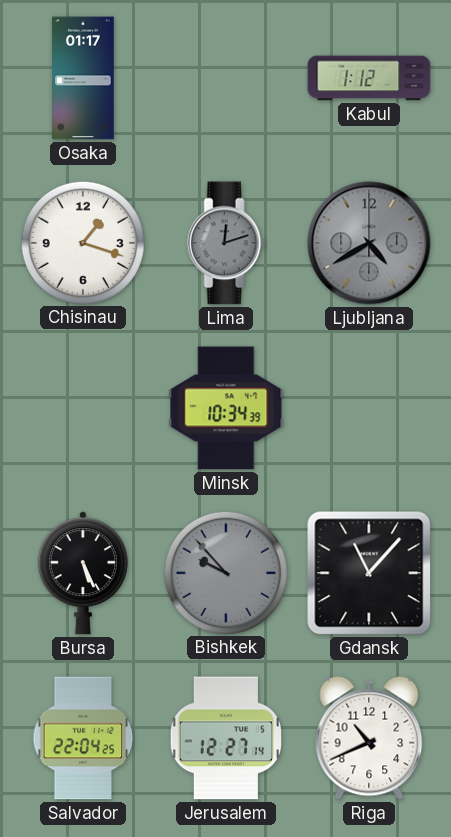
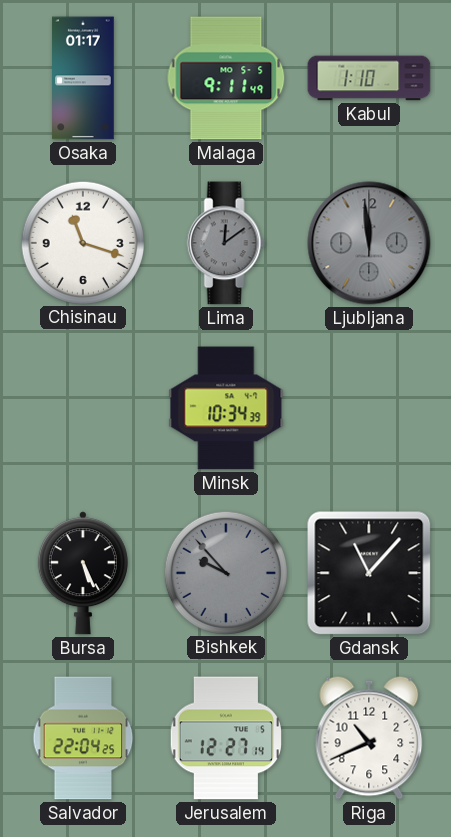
Malaga: none -> 9:11 (226, 78)
Kabul: 1:12 -> 1:10 (369, 78)
Chisinau: 1:18 -> 11:18 (82, 242)
Lima: 12:12 -> 12:09 (226, 243)
Ljubljana: 4:40 -> 11:59 (369, 243)
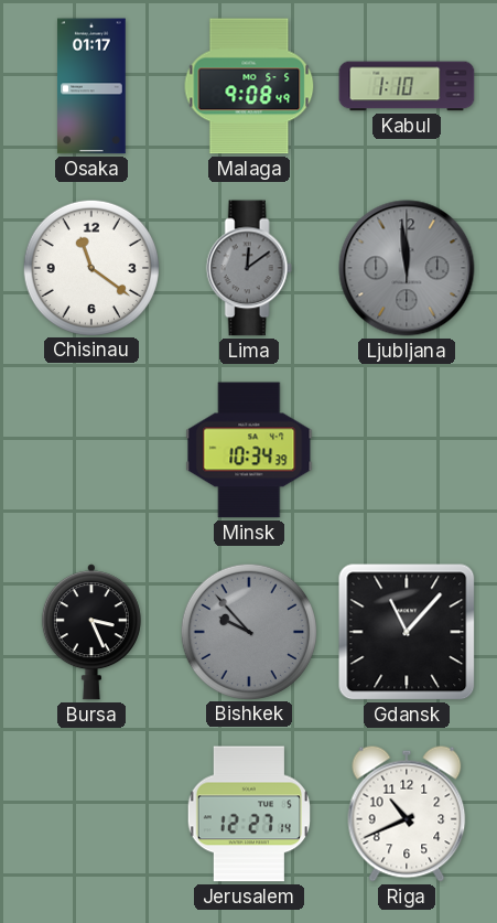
Malaga: 9:11 -> 9:08 (249, 86)
Chisinau: 11:18 -> 11:21 (90, 267)
Bursa: 5:26 -> 3:26 (91, 632)
Salvador: 22:04 -> none (83, 738)
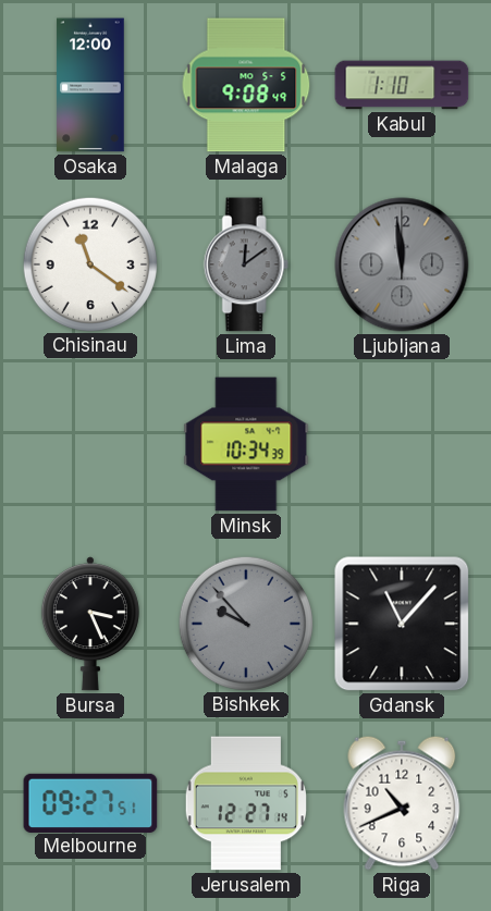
Osaka: 01:17 -> 12:00 (90, 85)
Melbourne: none -> 09:27 (90, 802)
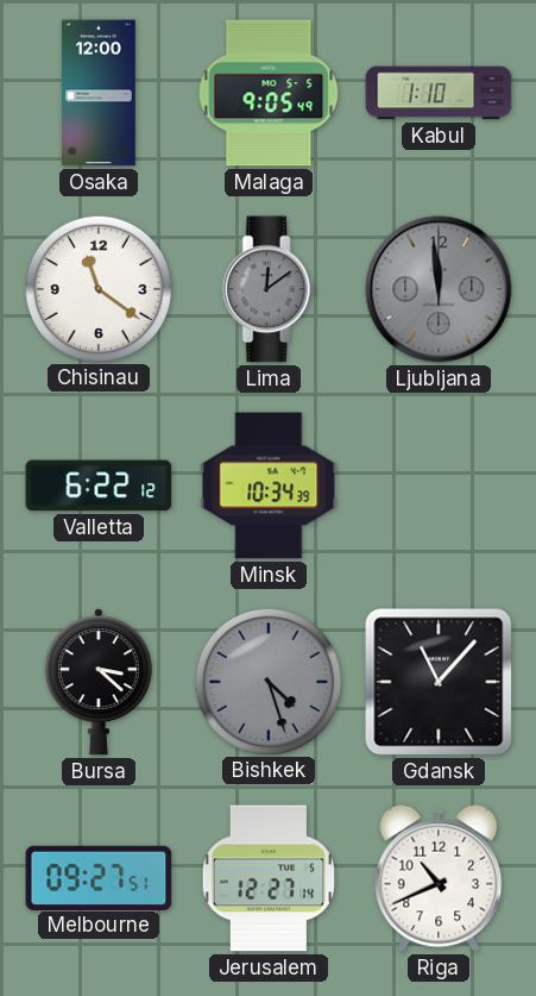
Malaga: 9:08 -> 9:05 (269, 93)
Valletta: none -> 6:22 (99, 486)
Bursa: 3:26 -> 3:22 (99, 682)
Bishkek: 9:53 -> 4:27 (267, 681)
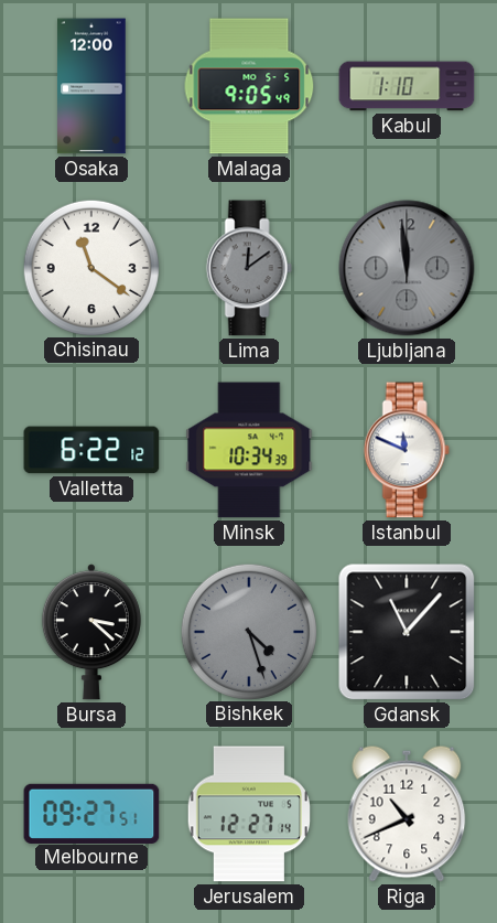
Istanbul: none -> 11:49 (407, 450)
